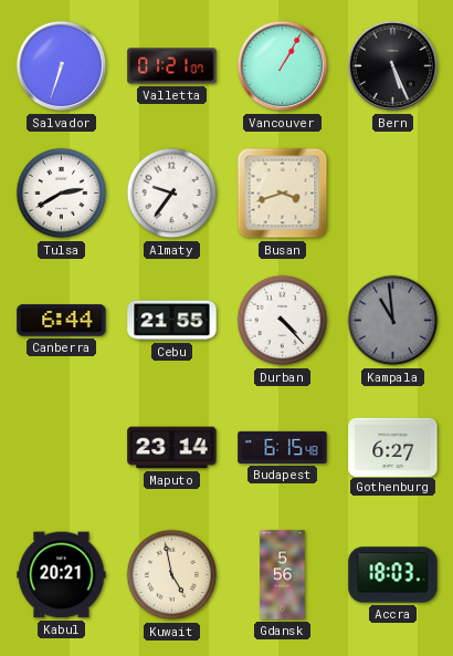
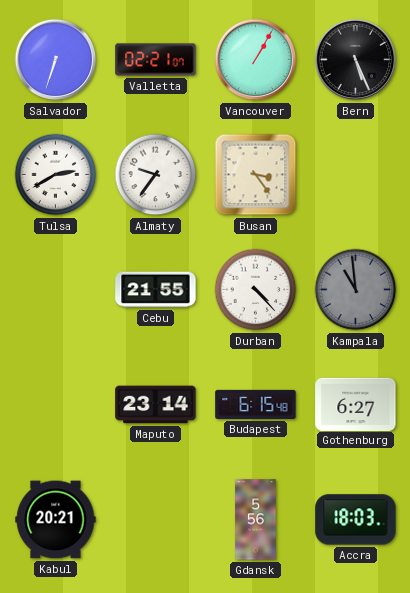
Valletta: 01:21 -> 02:21 (156, 60)
Busan: 3:42 -> 3:24 (256, 175)
Canberra: 6:44 -> none (62, 321)
Kuwait: 4:58 -> none (172, 575)
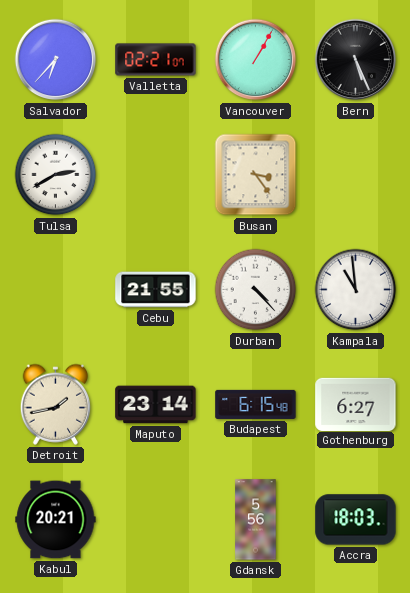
Salvador: 6:33 -> 6:37 (56, 60)
Almaty: 9:36 -> none (156, 175)
Kampala dial: grey -> white (356, 290)
Detroit: none -> 1:43 (56, 404)
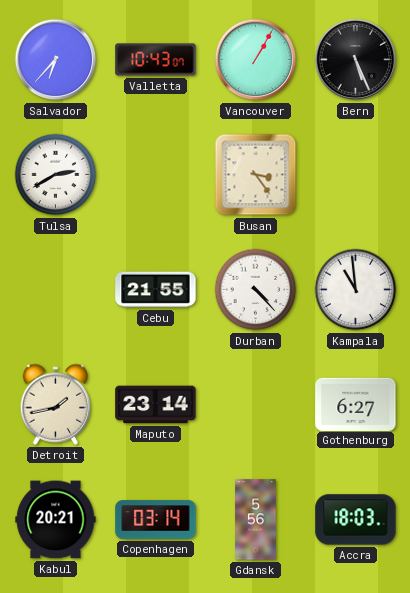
Valletta: 02:21 -> 10:43 (156, 60)
Budapest: 6:15 -> none (256, 404)
Copenhagen: none -> 03:14 (156, 520)
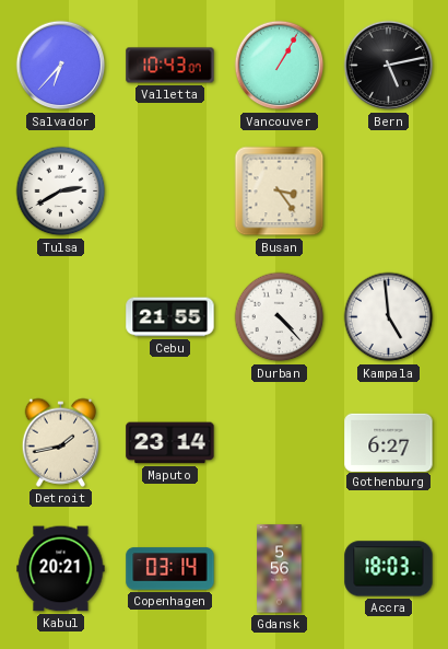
Bern: 5:26 -> 5:13 (389, 66)
Kampala: 10:59 -> 4:59 (389, 317)
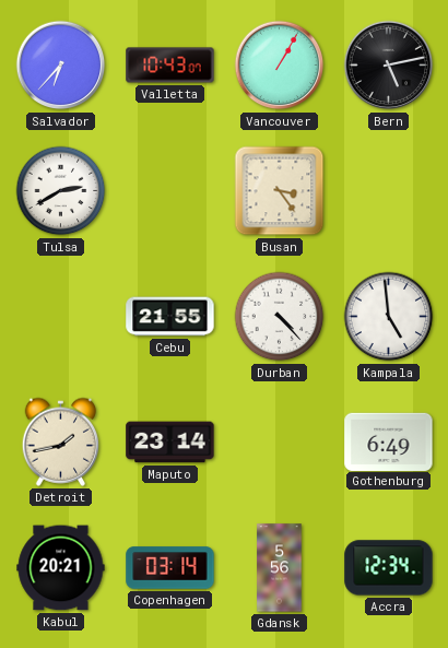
Gothenburg: 6:27 -> 6:49 (389, 441)
Accra: 18:03 -> 12:34 (389, 568)
